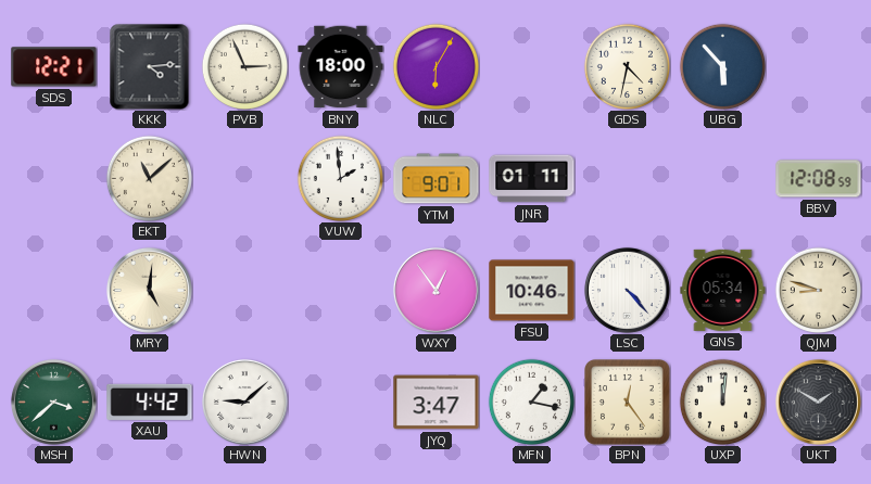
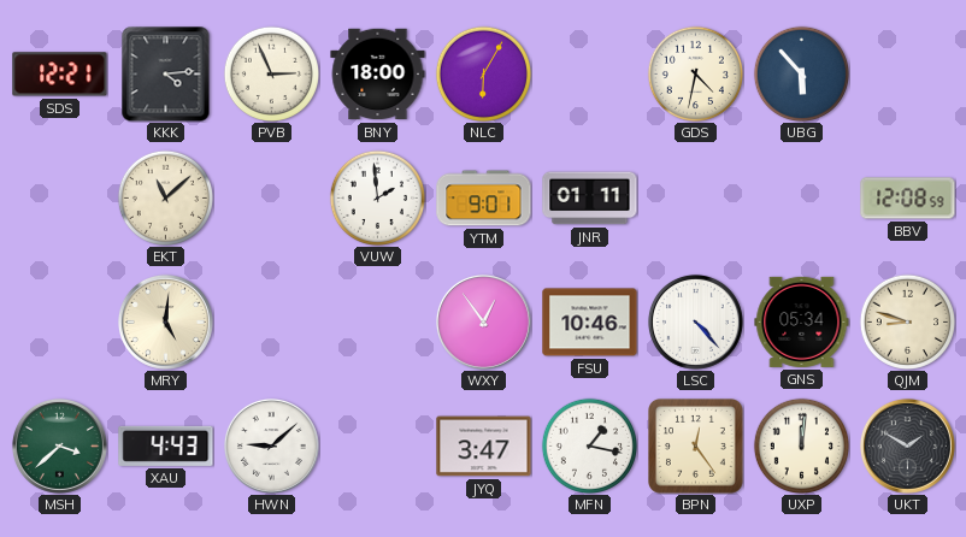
XAU: 4:42 -> 4:43 (166, 445)
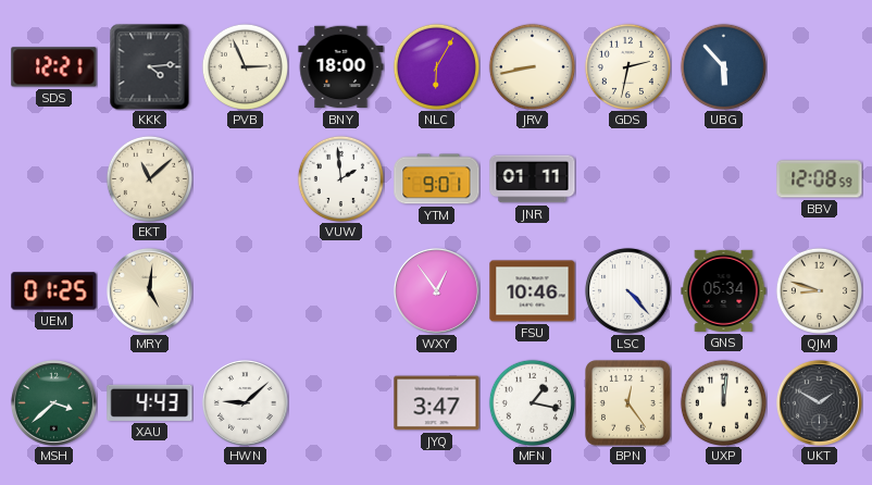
JRV: none -> 8:43 (532, 66)
GDS: 4:32 -> 2:32 (627, 66)
UEM: none -> 01:25 (54, 291)
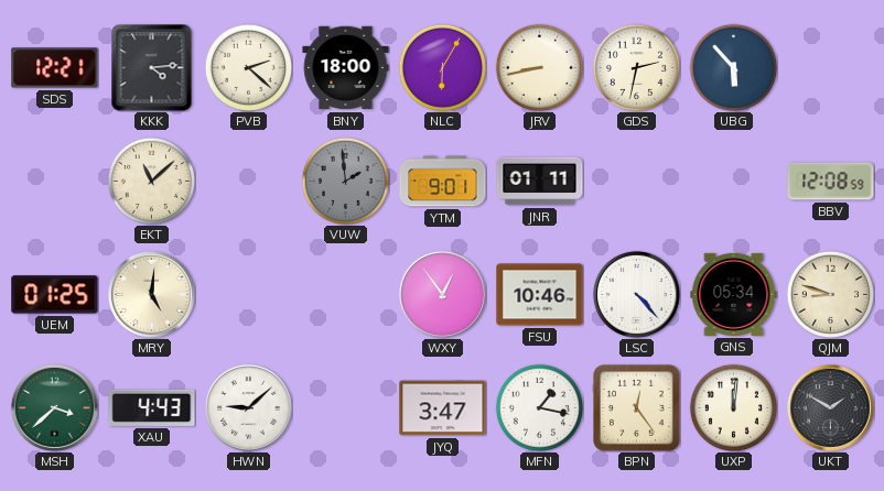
PVB: 2:56 -> 2:22 (248, 67)
VUW dial: white -> grey (345, 181)
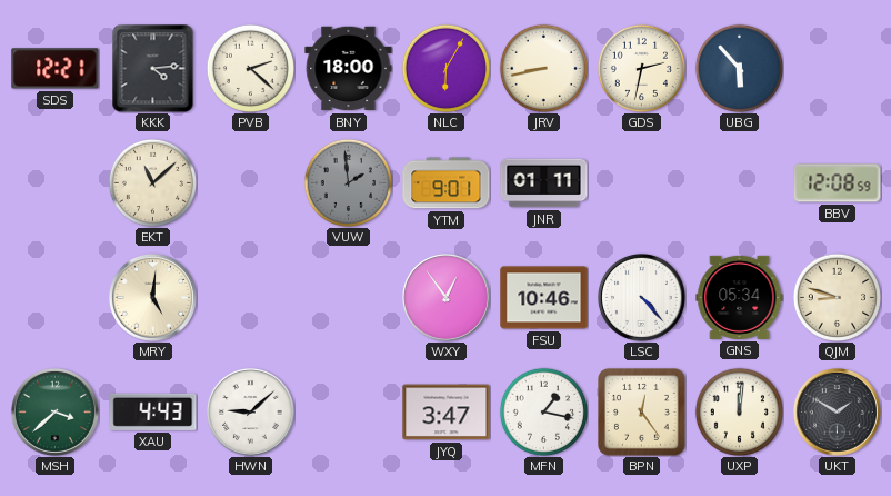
UEM: 01:25 -> none (55, 295)
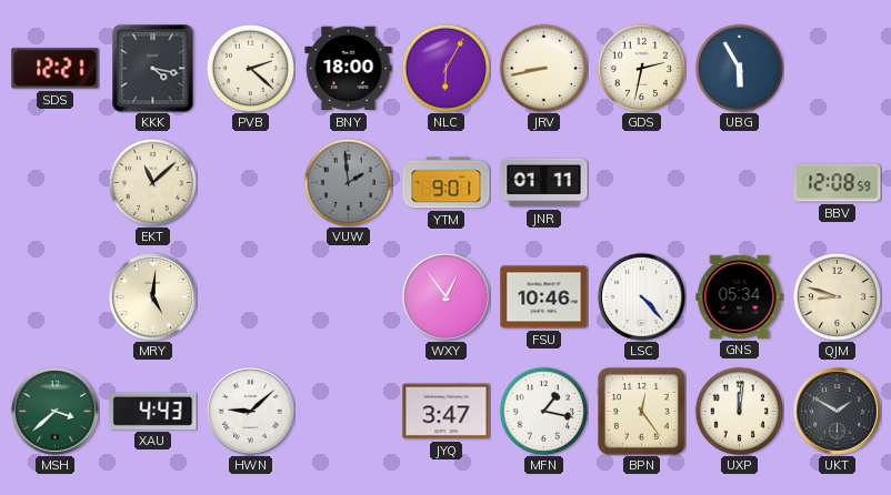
KKK: 4:14 -> 4:17 (153, 68)
UBG: 5:53 -> 5:55 (739, 68)
